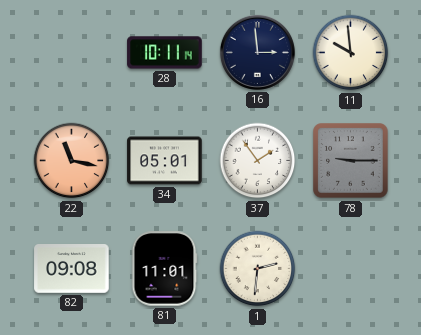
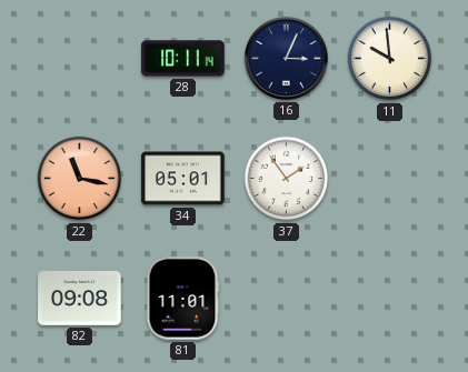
16: 2:59 -> 3:04 (286, 58)
78: 9:15 -> none (351, 161)
1: 2:31 -> none (258, 269)
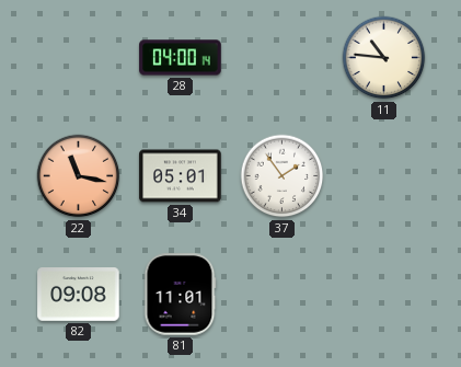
28: 10:11 -> 04:00 (181, 58)
16: 3:04 -> none (286, 58)
11: 9:59 -> 10:46 (384, 58)
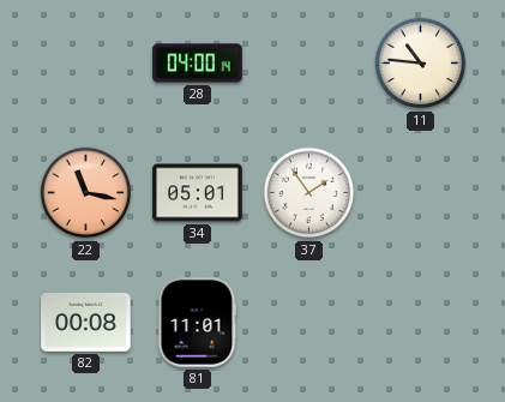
82: 09:08 -> 00:08 (86, 323)
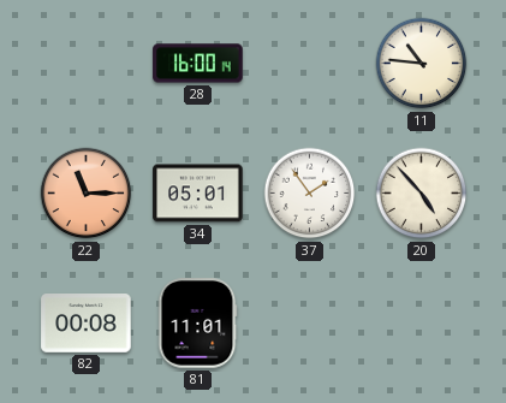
28: 04:00 -> 16:00 (198, 64)
22: 11:17 -> 11:15 (87, 194)
20: none -> 4:53 (422, 194)
